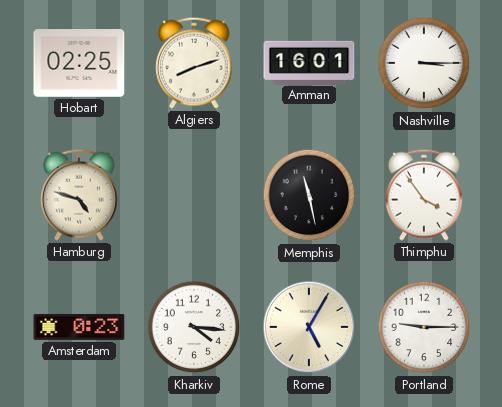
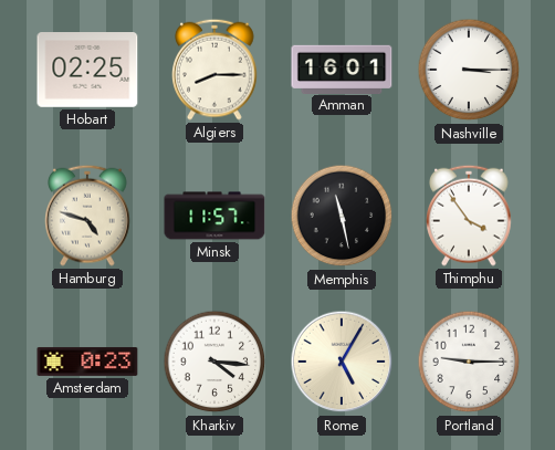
Algiers: 8:12 -> 8:15 (214, 70)
Minsk: none -> 11:57 (214, 216)
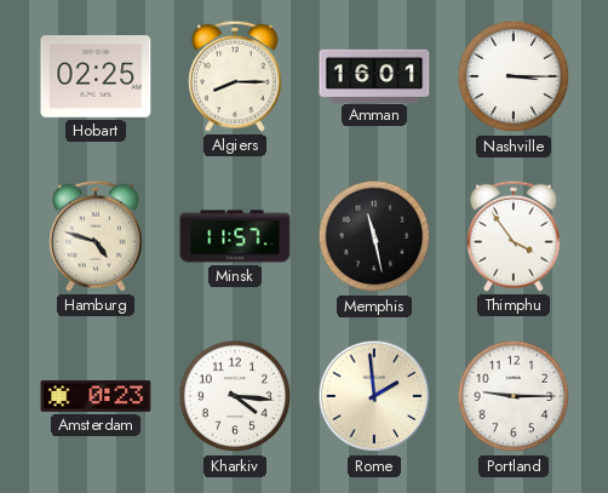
Rome: 5:05 -> 1:59 (374, 396)
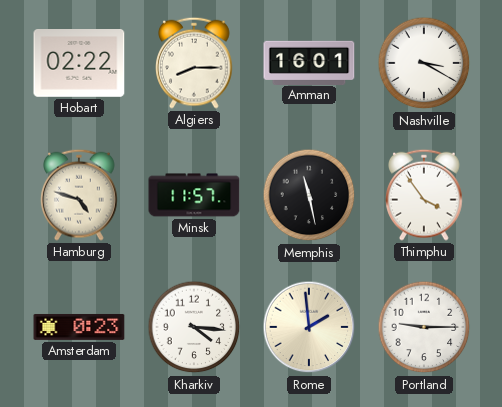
Hobart: 02:25 -> 02:22 (79, 64)
Nashville: 3:15 -> 3:20 (424, 63)
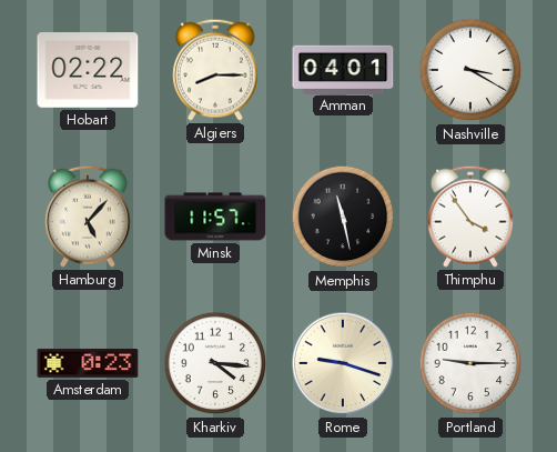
Amman: 16:01 -> 04:01 (343, 69)
Hamburg: 4:48 -> 5:07 (88, 217)
Rome: 1:59 -> 9:18 (343, 363)
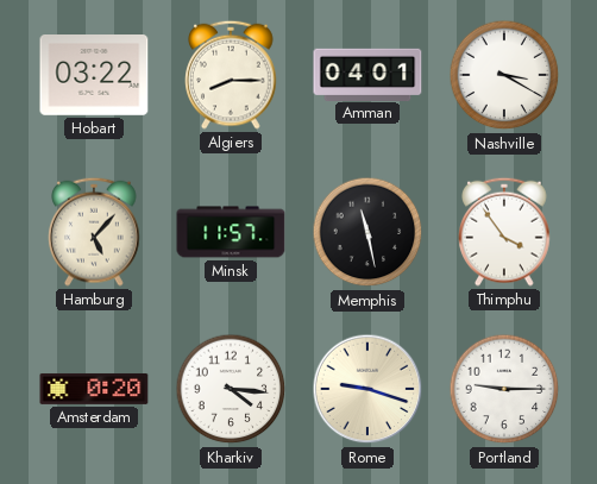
Hobart: 02:22 -> 03:22 (94, 76)
Amsterdam: 0:23 -> 0:20 (94, 389)
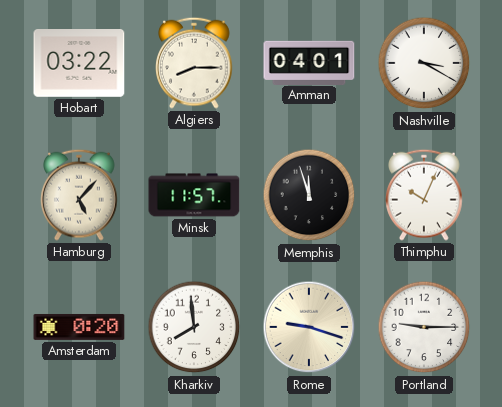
Memphis: 11:28 -> 11:57 (309, 195)
Thimphu: 3:54 -> 10:04 (424, 195)
Kharkiv: 4:16 -> 7:59 (194, 327)
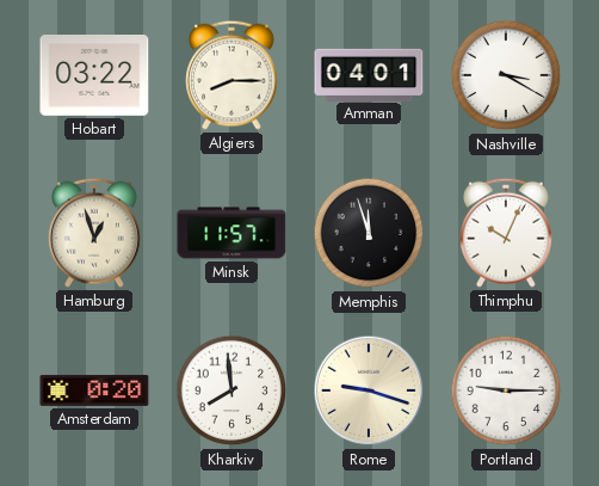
Hamburg: 5:07 -> 12:57 (94, 233)
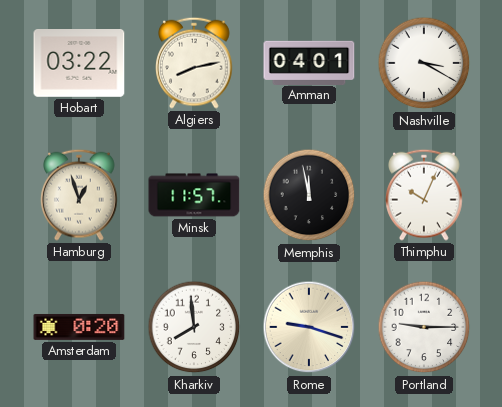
Algiers: 8:15 -> 8:13 (194, 63)
Memphis: 11:57 -> 11:58 (309, 195)
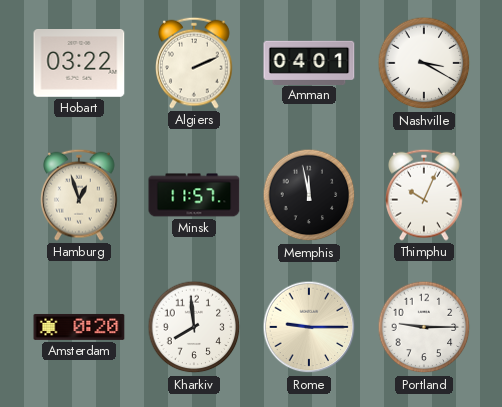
Algiers: 8:13 -> 2:11 (194, 63)
Rome: 9:18 -> 9:15 (309, 327)
